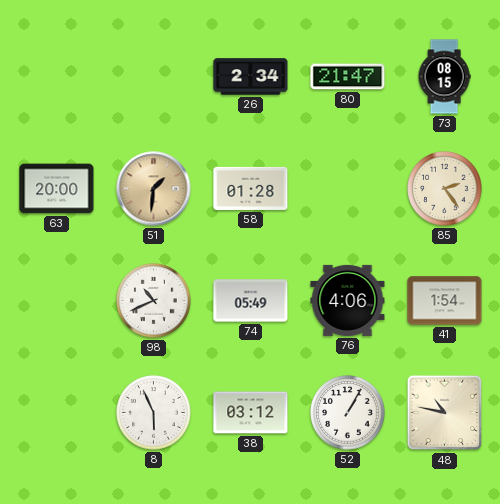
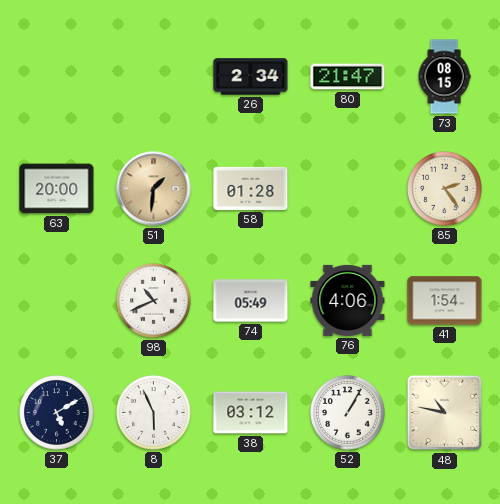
37: none -> 5:10 (57, 413)
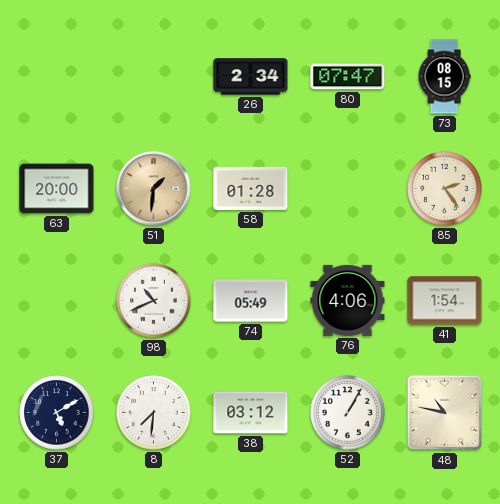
80: 21:47 -> 07:47 (348, 77)
8: 5:56 -> 7:31 (154, 413)
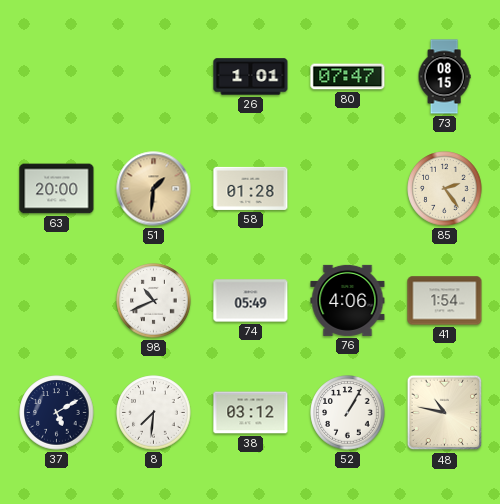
26: 2:34 -> 1:01 (251, 77)
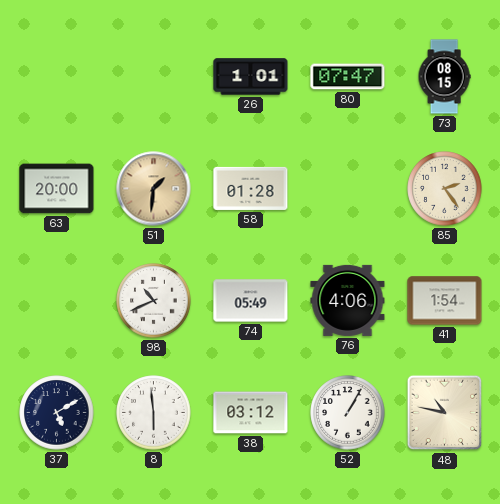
8: 7:31 -> 5:59 (154, 413)
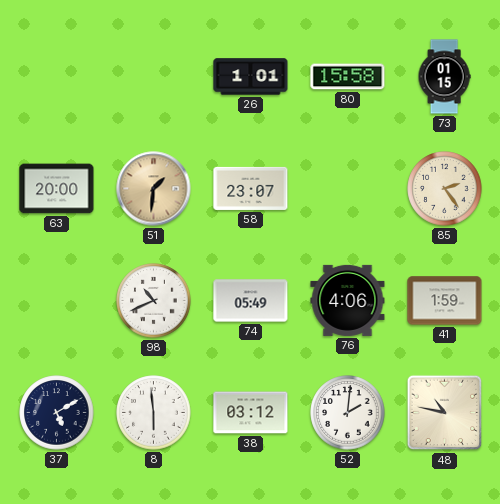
80: 07:47 -> 15:58 (348, 77)
73: 08:15 -> 01:15 (444, 77)
58: 01:28 -> 23:07 (251, 188)
41: 1:54 -> 1:59 (445, 301)
52: 1:05 -> 2:01 (348, 413)
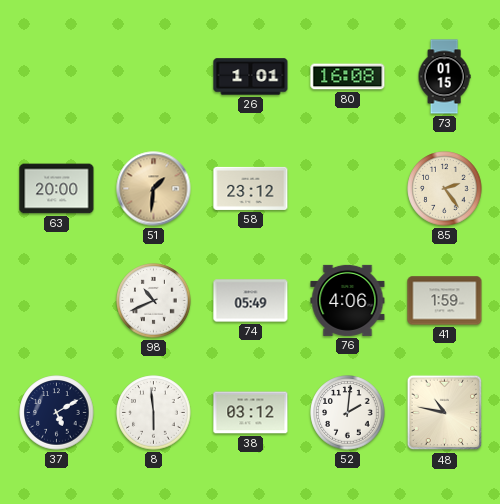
80: 15:58 -> 16:08 (348, 77)
58: 23:07 -> 23:12 (251, 188)
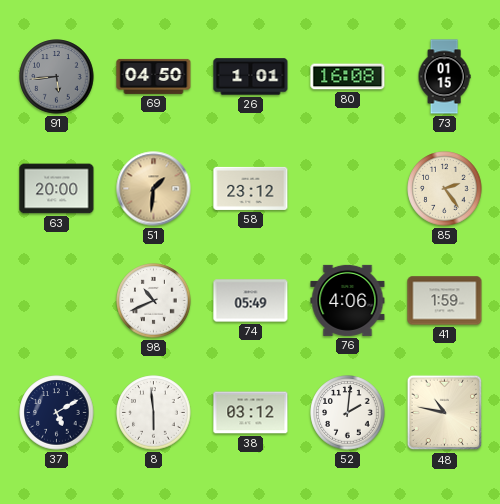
91: none -> 5:44 (57, 77)
69: none -> 04:50 (154, 76)
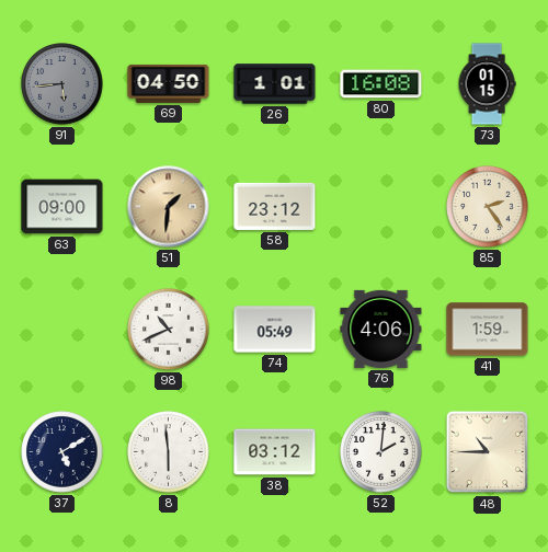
63: 20:00 -> 09:00 (62, 207)
48: 10:47 -> 10:45 (488, 452)
